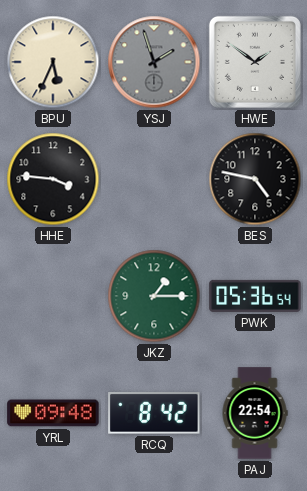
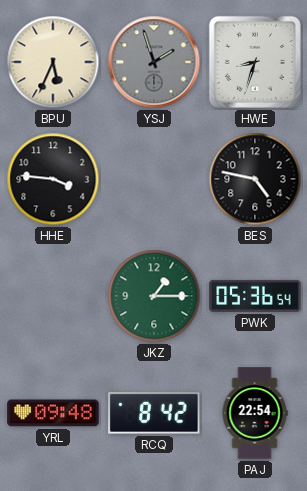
HWE: 1:51 -> 8:33 (255, 62)
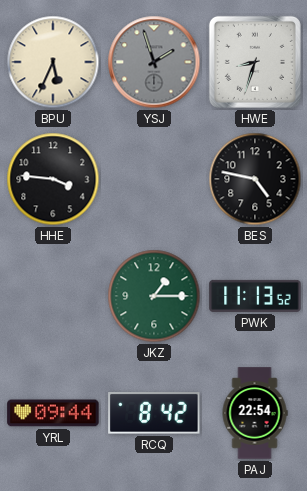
PWK: 05:36 -> 11:13 (255, 296)
YRL: 09:48 -> 09:44 (53, 413)
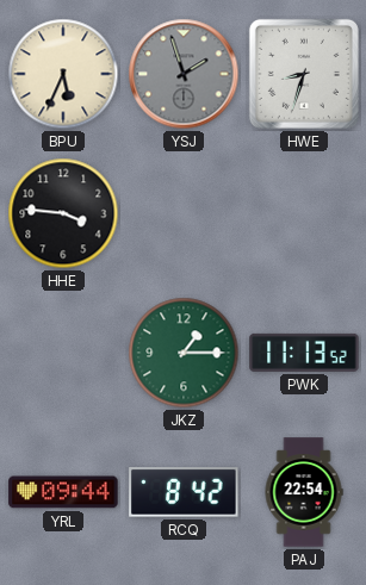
BES: 4:47 -> none (255, 179)
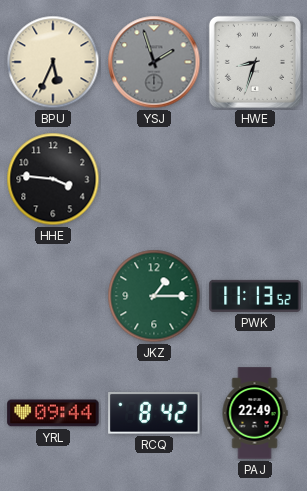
PAJ: 22:54 -> 22:49 (255, 413)
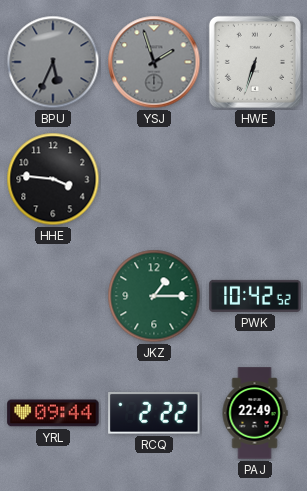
BPU dial: cream -> grey (53, 62)
HWE: 8:33 -> 6:33 (255, 62)
PWK: 11:13 -> 10:42 (255, 296)
RCQ: 8:42 -> 2:22 (154, 413)
